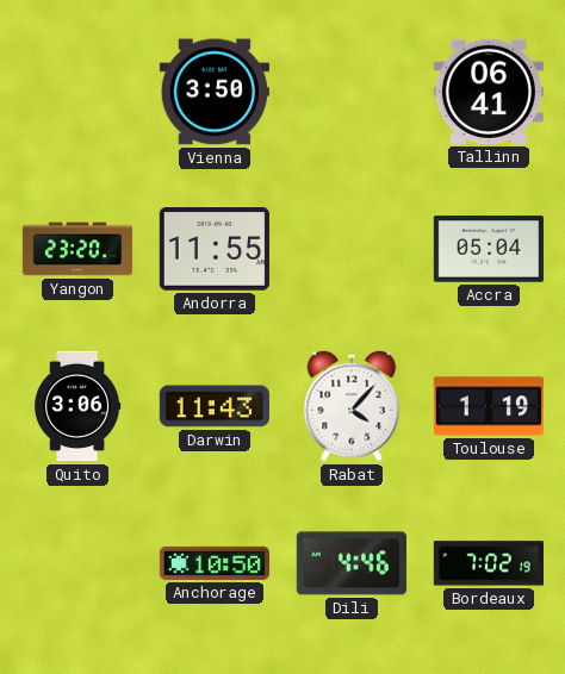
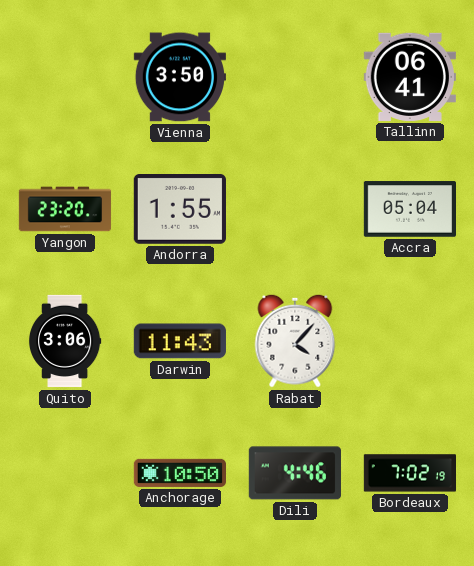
Andorra: 11:55 -> 1:55 (180, 210)
Toulouse: 1:19 -> none (488, 406)
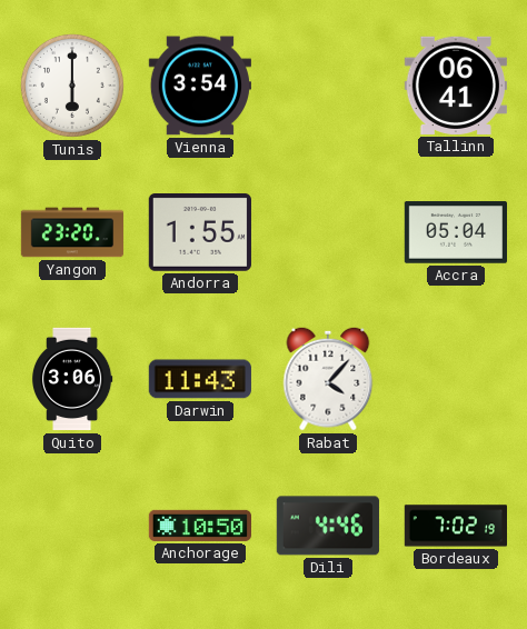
Tunis: none -> 6:00 (72, 86)
Vienna: 3:50 -> 3:54 (199, 86)
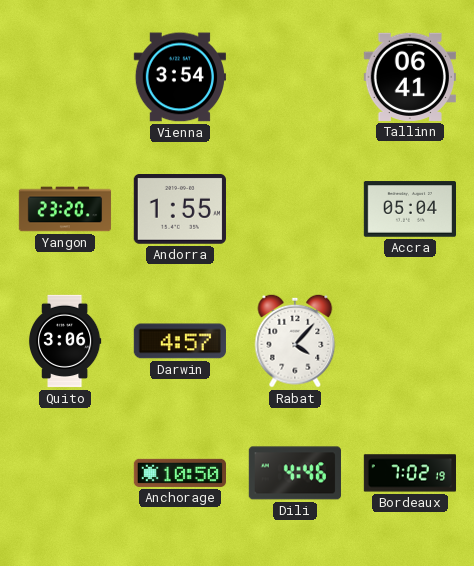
Tunis: 6:00 -> none (72, 86)
Darwin: 11:43 -> 4:57 (180, 341)
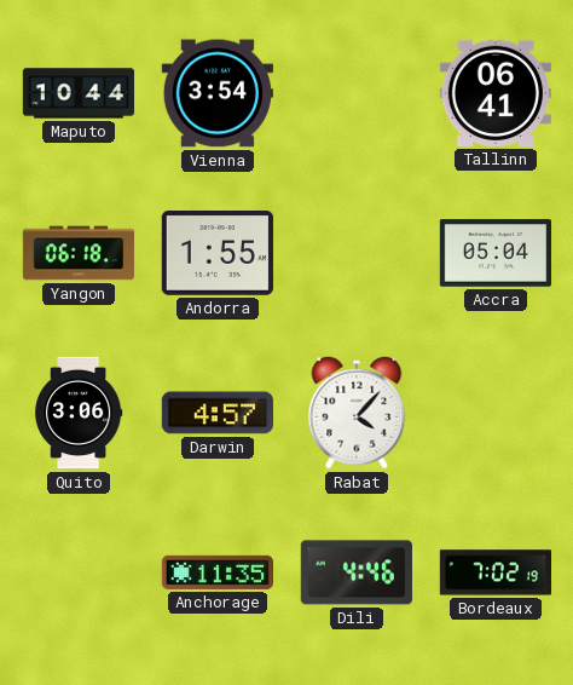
Maputo: none -> 10:44 (79, 93)
Yangon: 23:20 -> 06:18 (79, 253)
Anchorage: 10:50 -> 11:35 (216, 572)
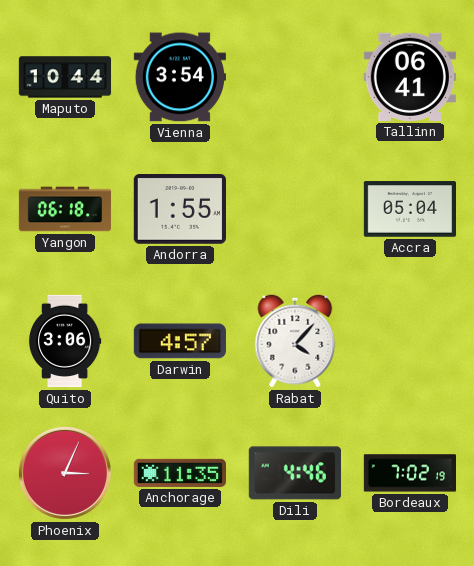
Phoenix: none -> 3:04 (65, 473)
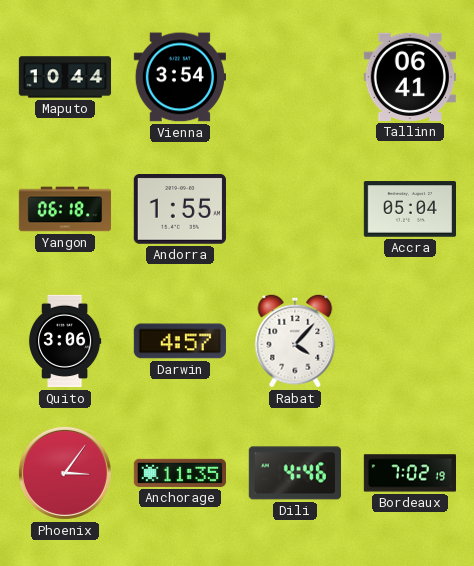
Phoenix: 3:04 -> 3:06 (65, 473)
